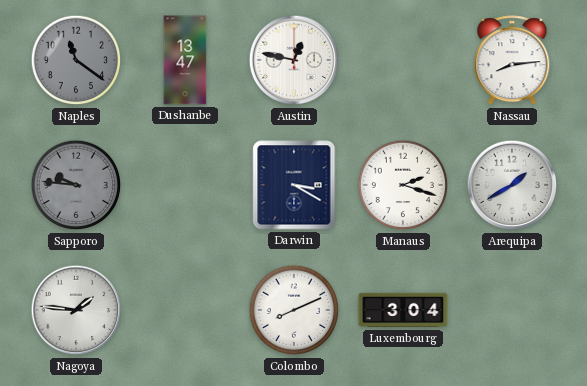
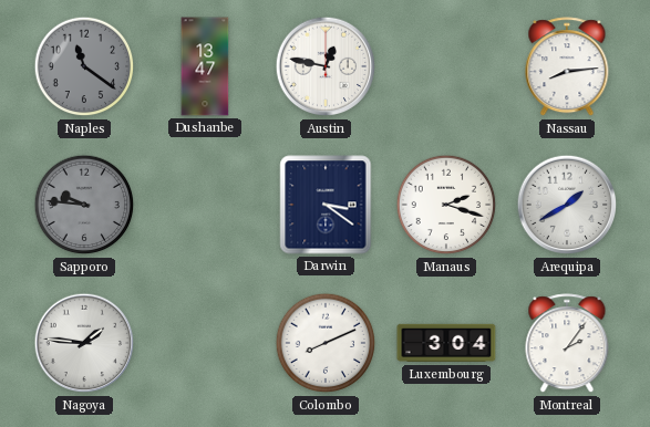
Darwin: 3:20 -> 3:21 (326, 205)
Montreal: none -> 2:06 (567, 344)
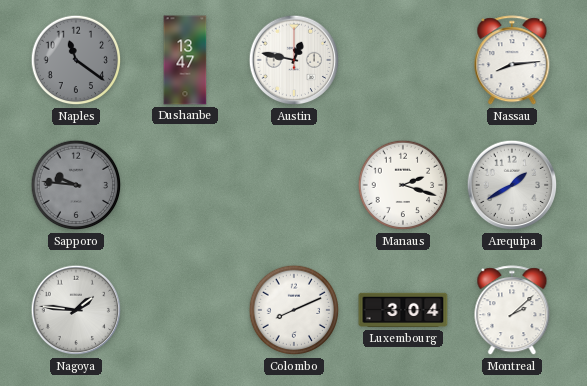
Darwin: 3:21 -> none (326, 205)
Montreal: 2:06 -> 2:08 (512, 311)
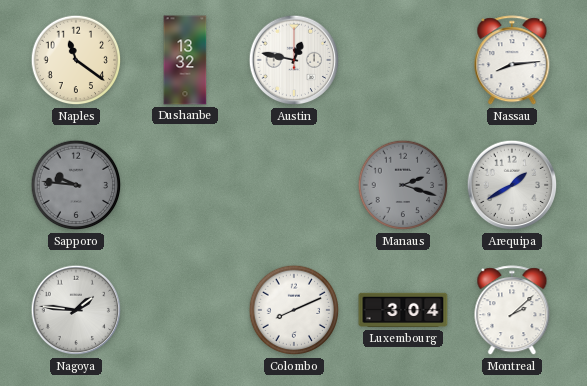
Naples dial: grey -> cream (76, 60)
Dushanbe: 13:47 -> 13:32 (185, 60)
Manaus dial: white -> grey (403, 185)
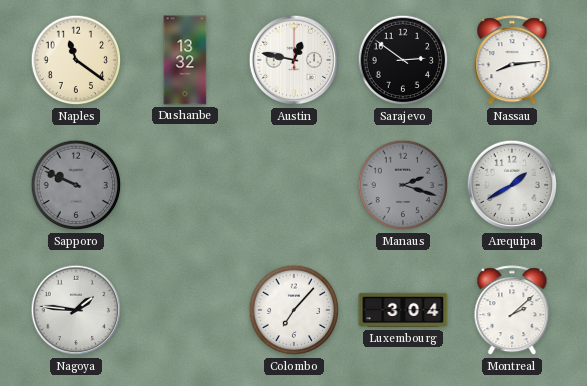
Sarajevo: none -> 2:51 (403, 60)
Sapporo: 9:46 -> 9:49 (76, 185)
Colombo: 8:11 -> 7:07 (294, 310)
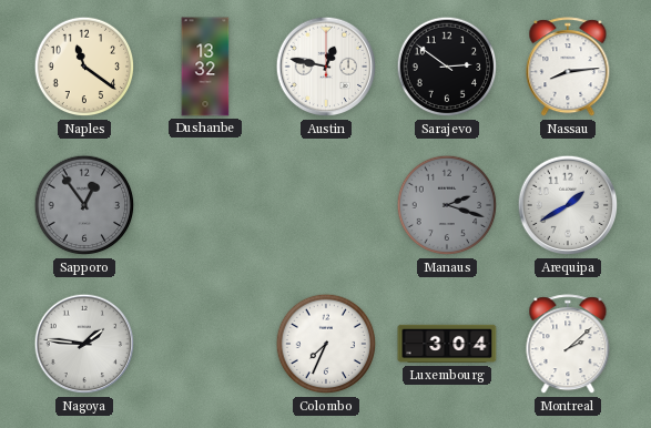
Sapporo: 9:49 -> 12:54 (84, 205)
Colombo: 7:07 -> 7:34 (326, 344)
